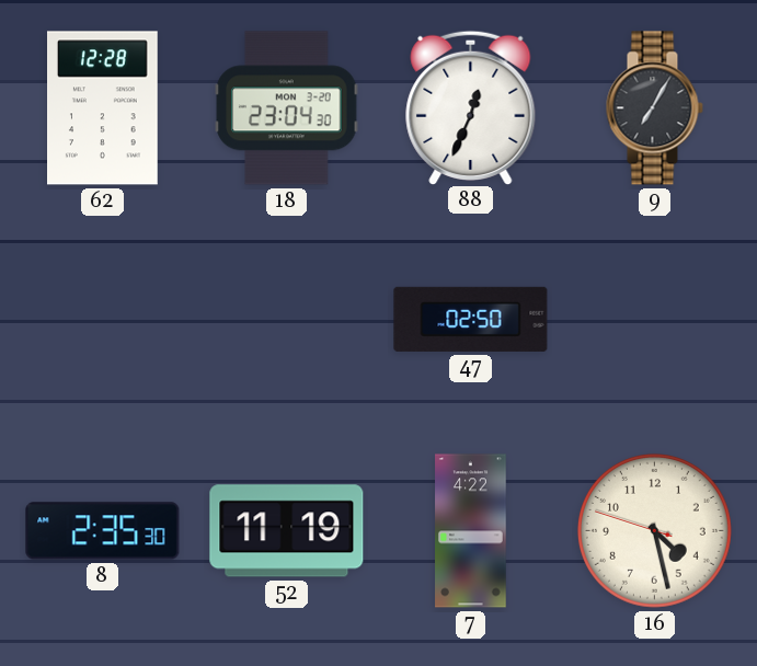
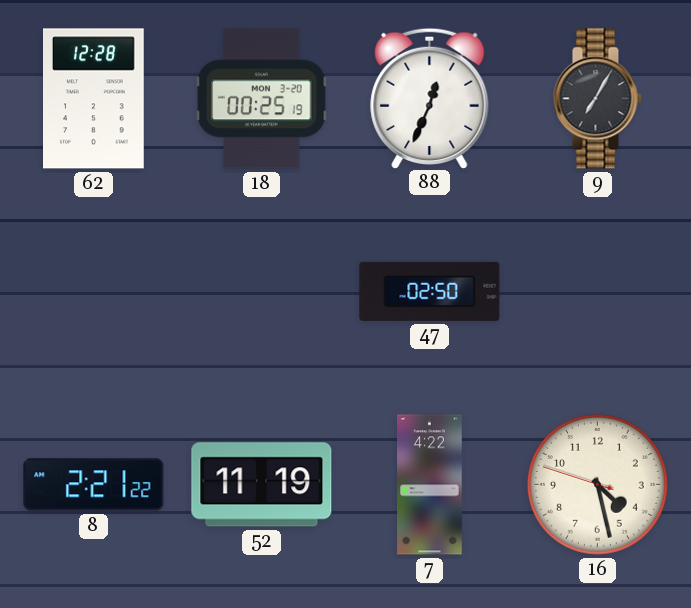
18: 23:04 -> 00:25 (262, 99)
8: 2:35 -> 2:21 (94, 485)
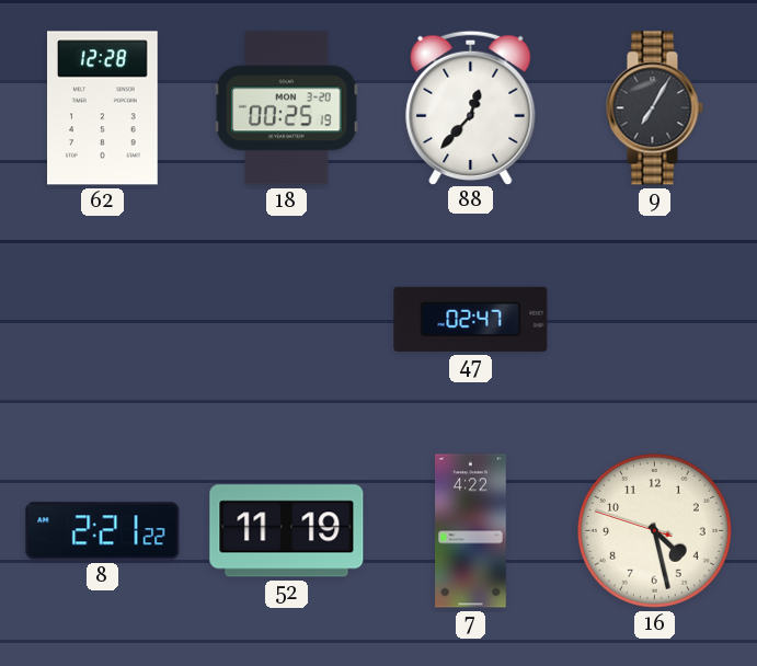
88: 12:34 -> 12:37 (471, 107)
47: 02:50 -> 02:47 (471, 319)
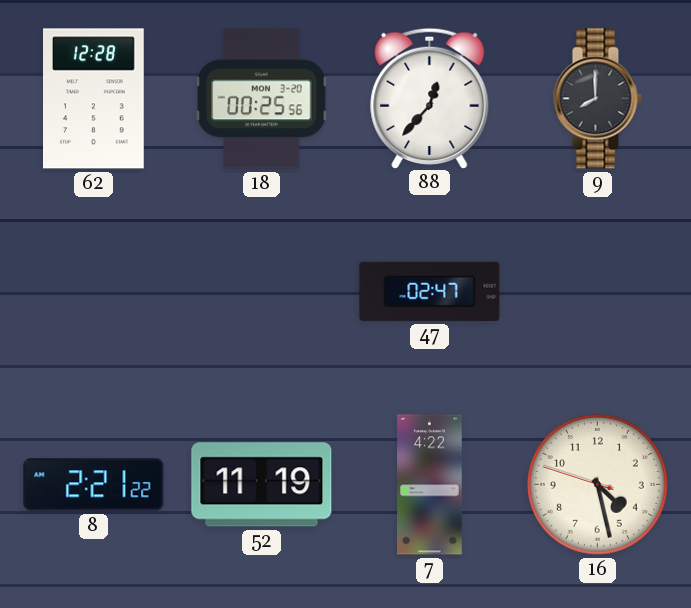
18: 00:25:19 -> 00:25:56 (262, 99)
9: 7:05 -> 8:00 (597, 99)
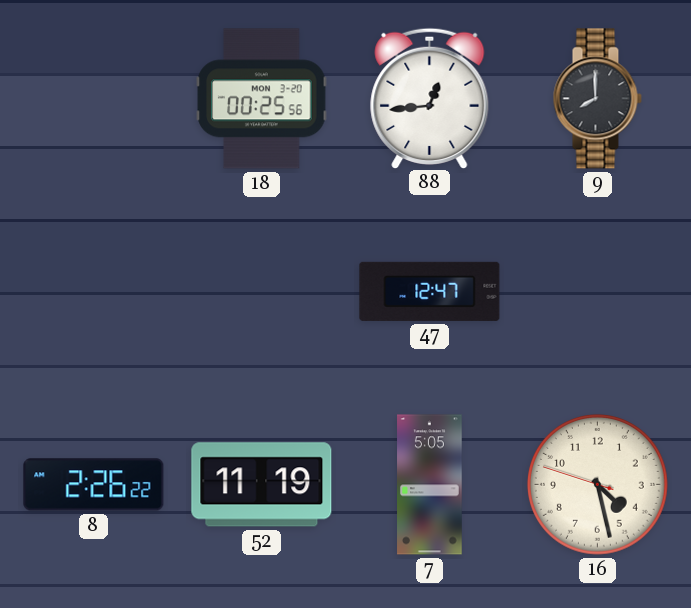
62: 12:28 -> none (94, 99)
88: 12:37 -> 12:44 (430, 98)
47: 02:47 -> 12:47 (430, 291)
8: 2:21 -> 2:26 (94, 485)
7: 4:22 -> 5:05 (430, 485)
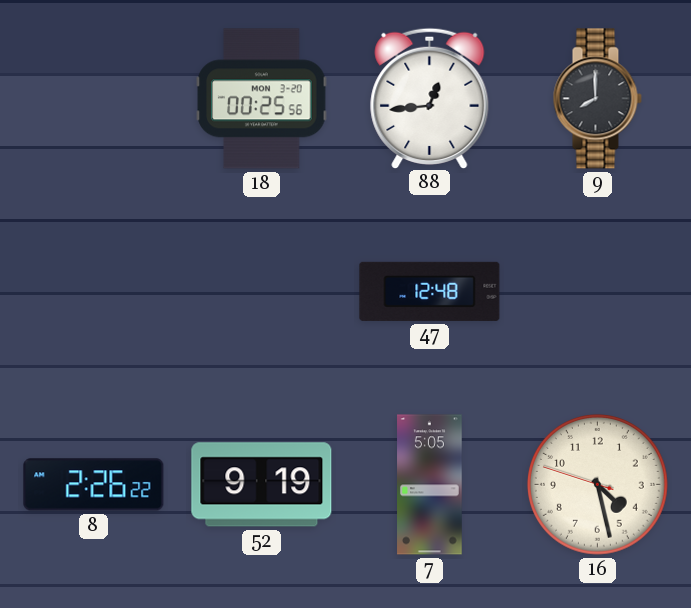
47: 12:47 -> 12:48 (430, 291)
52: 11:19 -> 9:19 (262, 485)
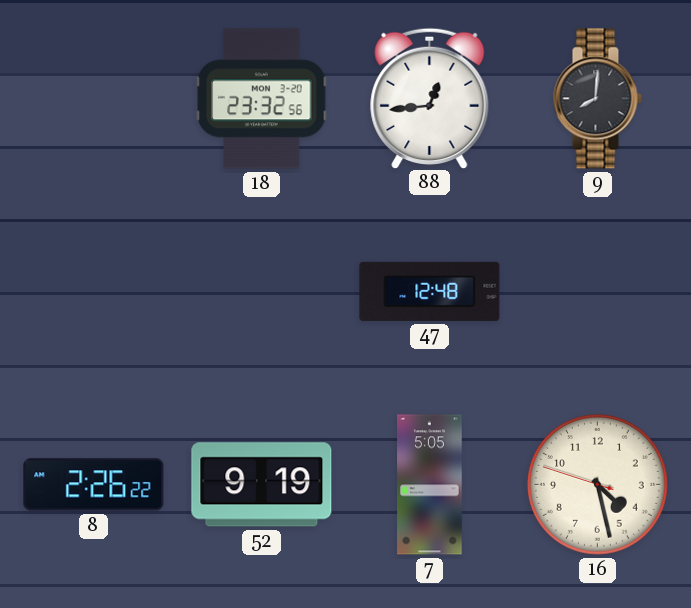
18: 00:25 -> 23:32 (262, 99)
9: 8:00 -> 8:01 (597, 99)
